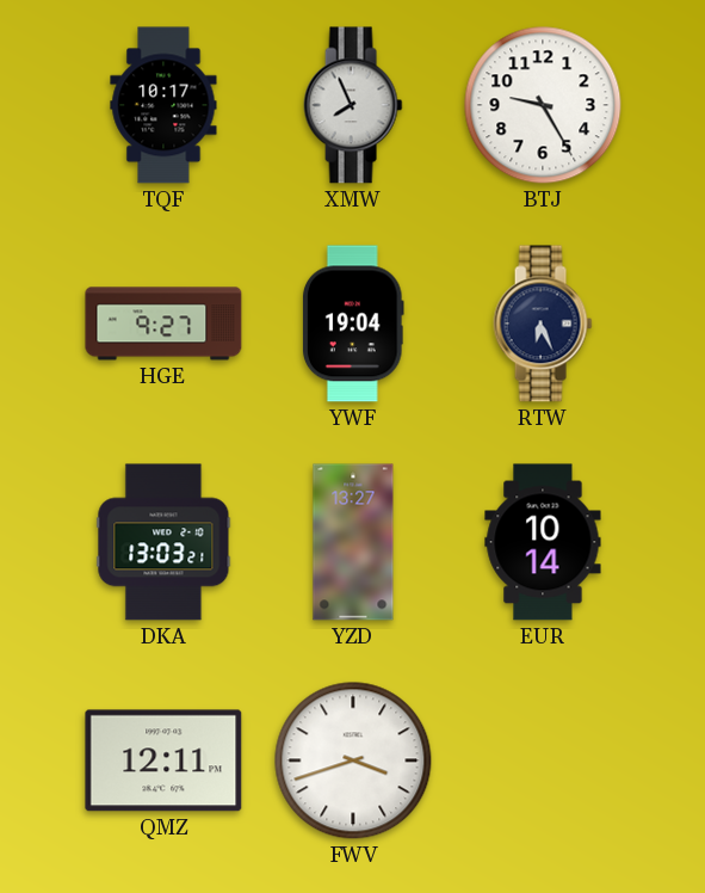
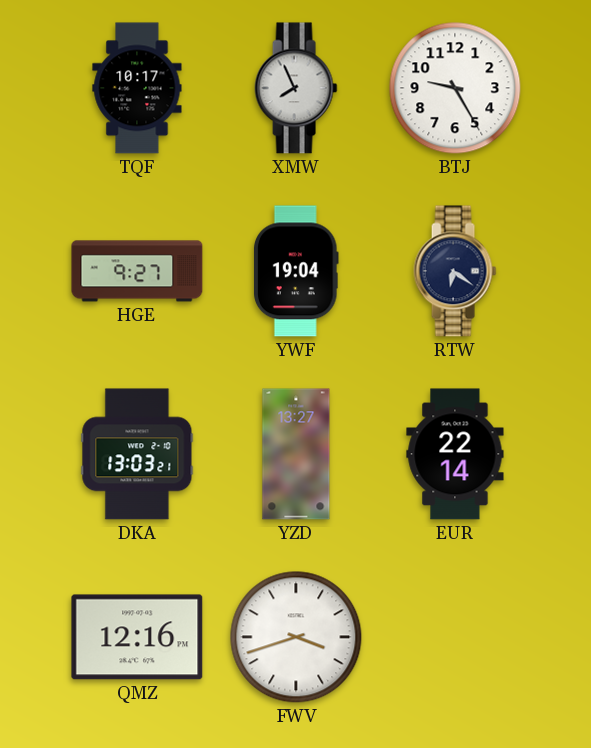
RTW: 6:26 -> 6:21 (455, 271)
EUR: 10:14 -> 22:14 (455, 454)
QMZ: 12:11 -> 12:16 (137, 637)
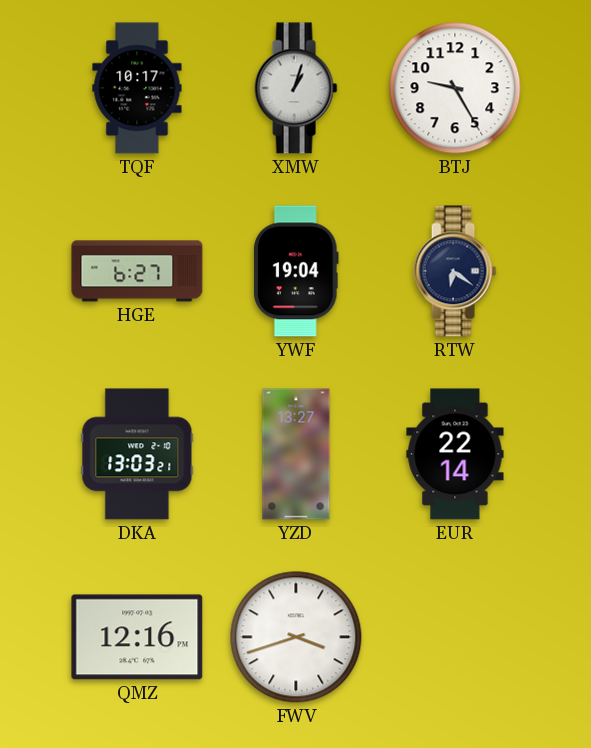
XMW: 7:56 -> 1:03 (296, 88)
HGE: 9:27 -> 6:27 (137, 271)
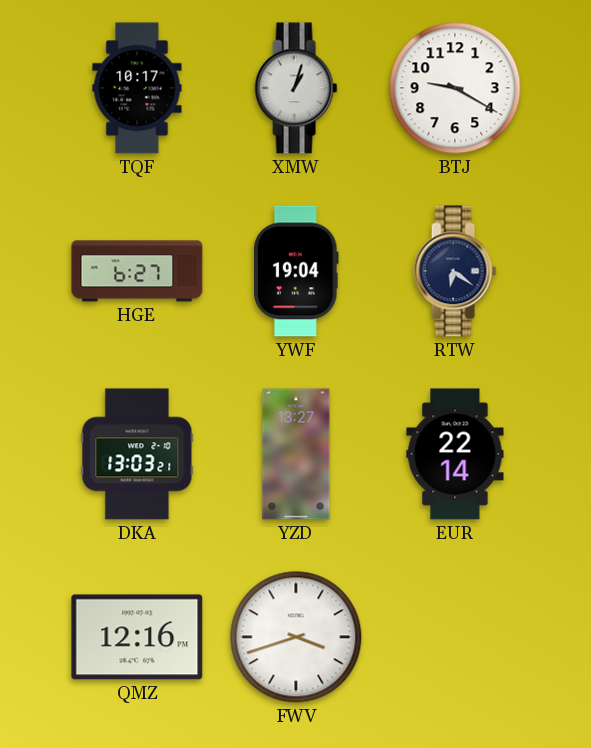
BTJ: 9:25 -> 9:20 (455, 88)
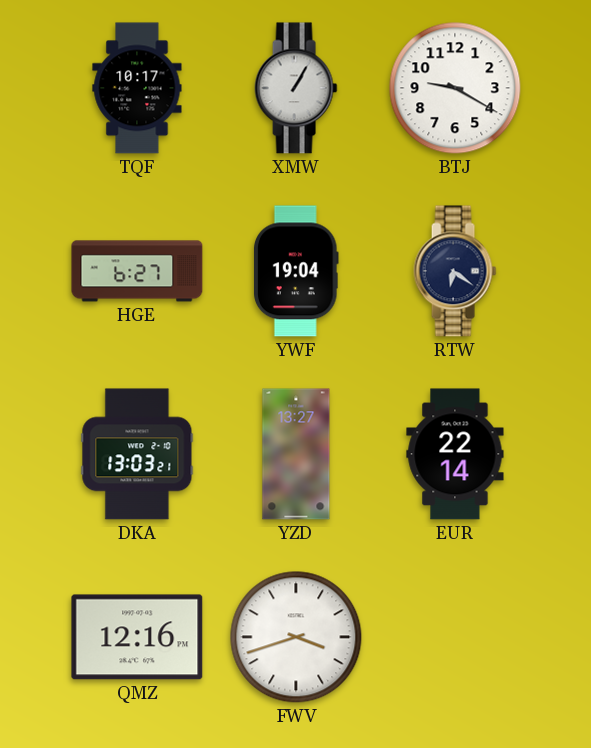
XMW: 1:03 -> 1:05 (296, 88)
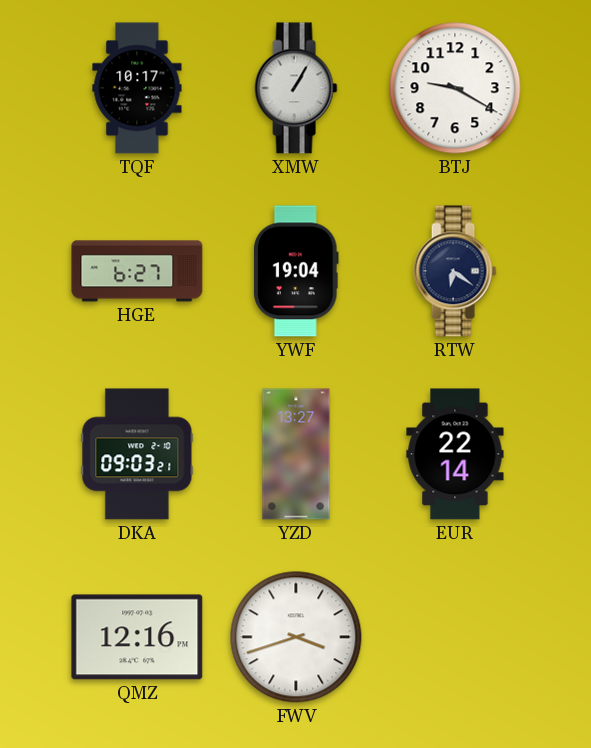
DKA: 13:03 -> 09:03 (137, 454)
